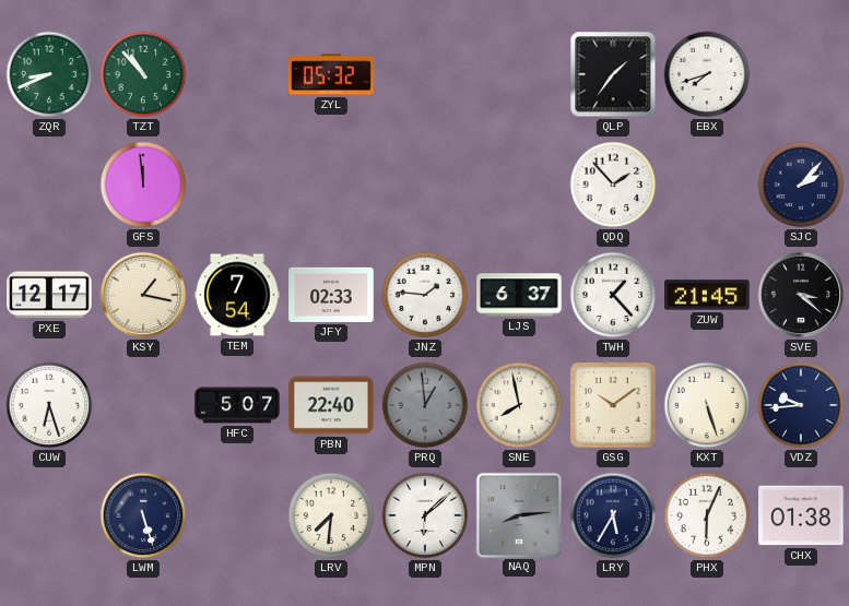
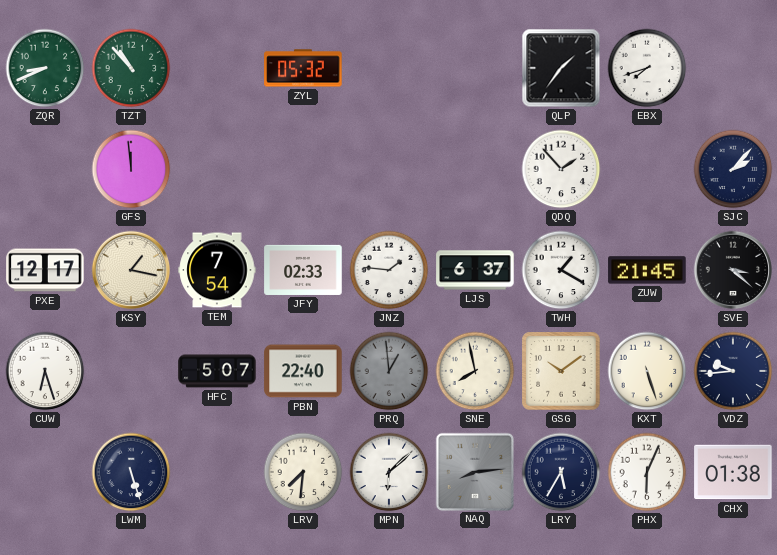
TWH: 1:23 -> 1:20 (561, 270)
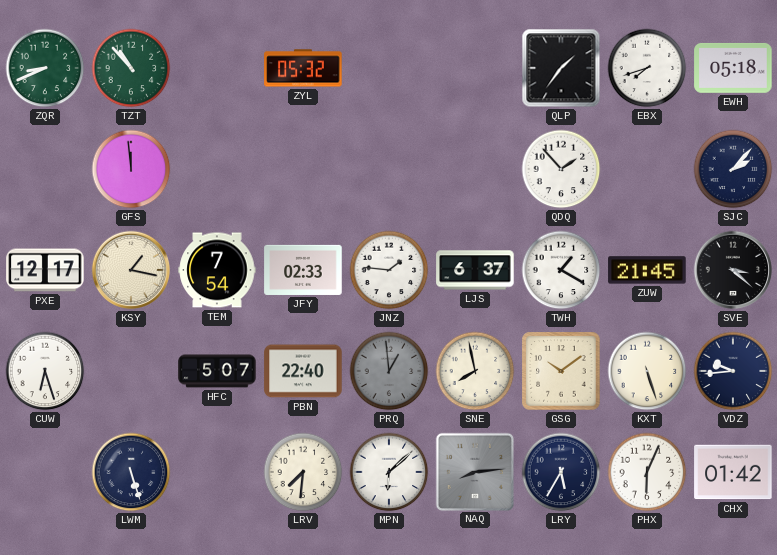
EWH: none -> 05:18 (733, 68)
CHX: 01:38 -> 01:42 (733, 472)
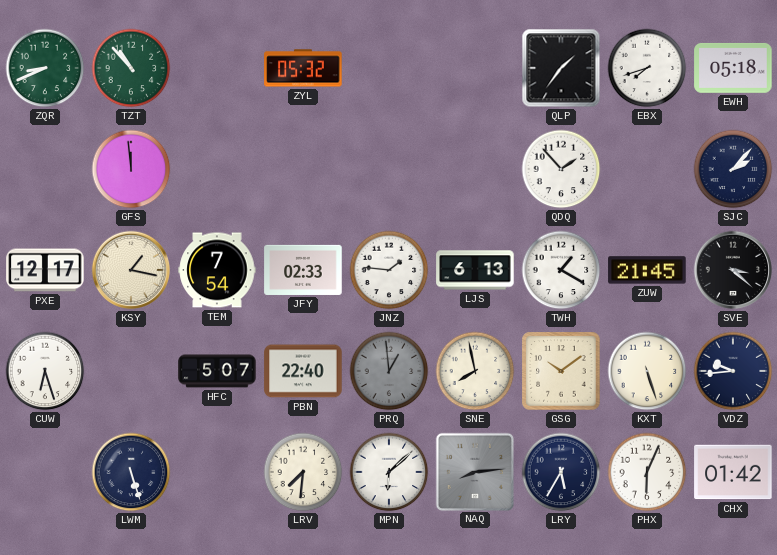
LJS: 6:37 -> 6:13 (475, 270)
